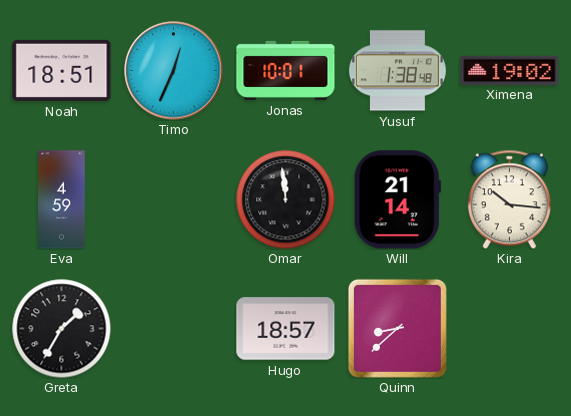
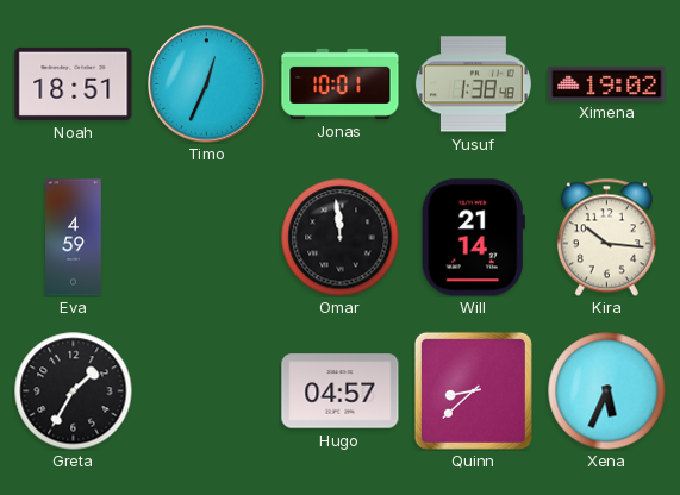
Hugo: 18:57 -> 04:57 (341, 391)
Xena: none -> 5:34 (607, 391)
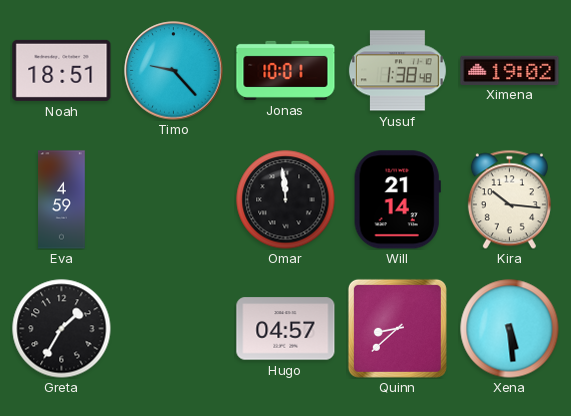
Timo: 12:34 -> 9:23 (174, 71)
Xena: 5:34 -> 5:29 (510, 329)
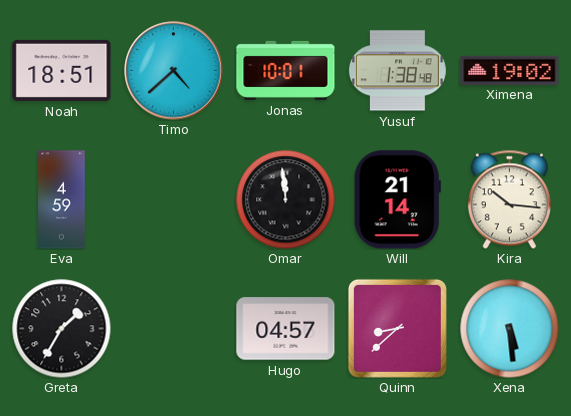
Timo: 9:23 -> 4:38 (174, 71)
